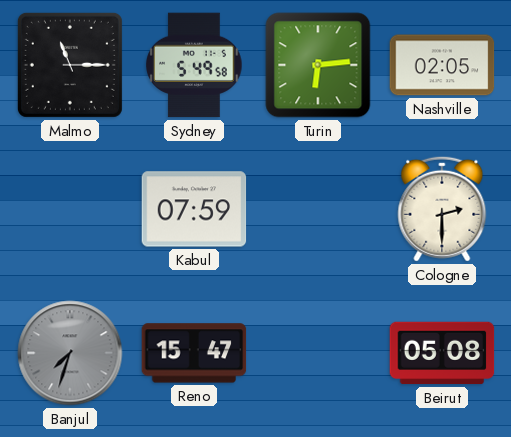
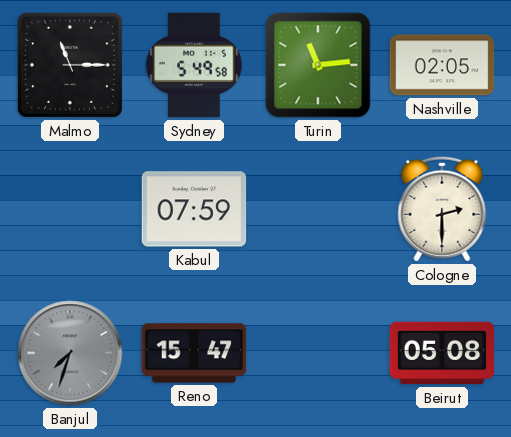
Turin: 6:14 -> 11:14 (318, 65)
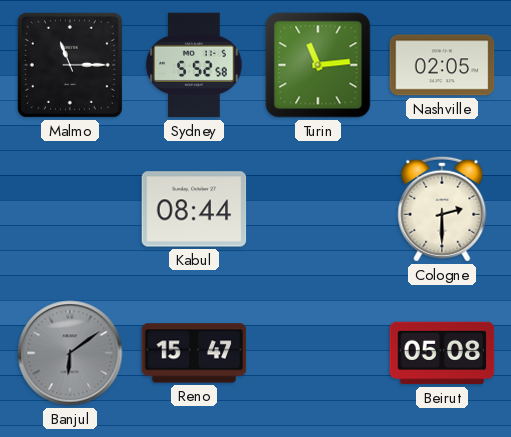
Sydney: 5:49 -> 5:52 (194, 65)
Kabul: 07:59 -> 08:44 (194, 209)
Banjul: 7:33 -> 6:09 (70, 353)
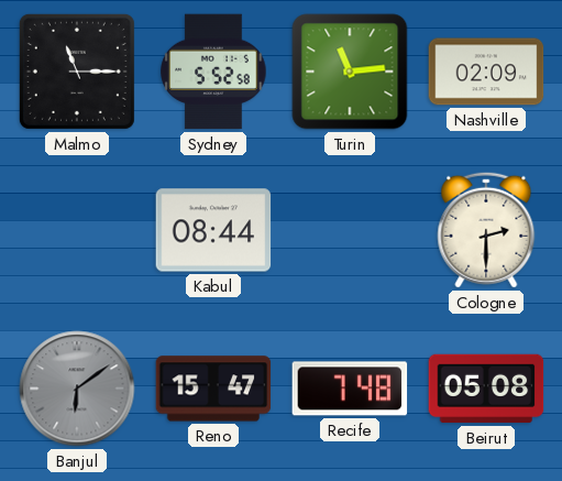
Nashville: 02:05 -> 02:09 (486, 72)
Recife: none -> 7:48 (350, 389)
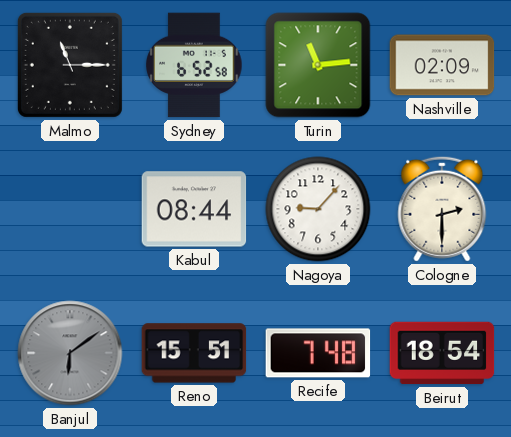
Sydney: 5:52 -> 6:52 (194, 65)
Nagoya: none -> 9:07 (318, 209)
Reno: 15:47 -> 15:51 (194, 353)
Beirut: 05:08 -> 18:54 (442, 353)
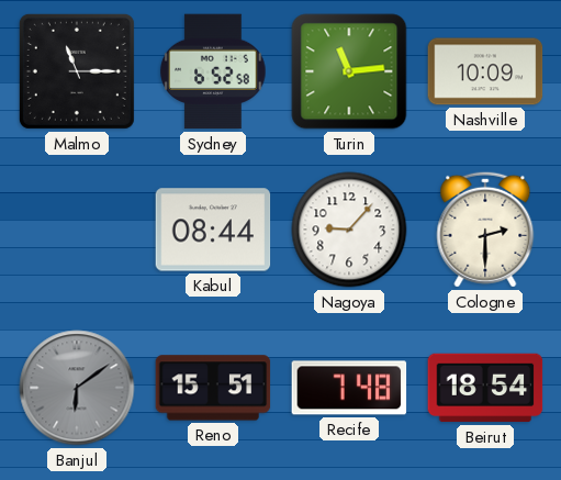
Nashville: 02:09 -> 10:09 (485, 71)
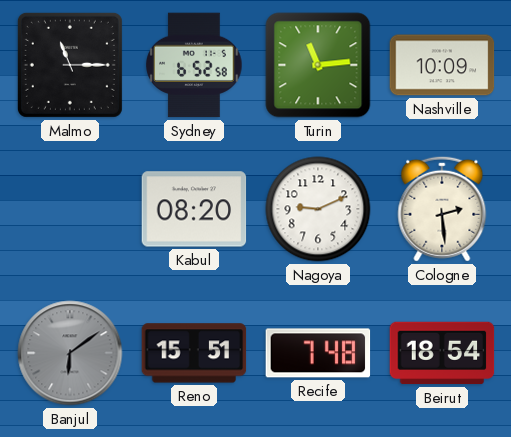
Kabul: 08:44 -> 08:20 (194, 209)
Nagoya: 9:07 -> 9:11 (318, 209)
Cologne: 2:30 -> 2:29 (442, 209)
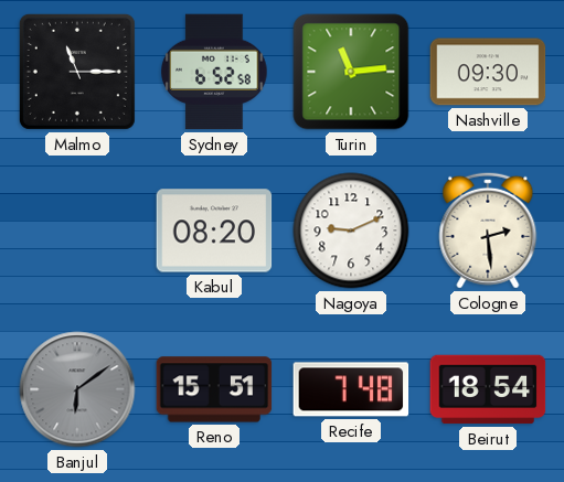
Nashville: 10:09 -> 09:30 (488, 72)
